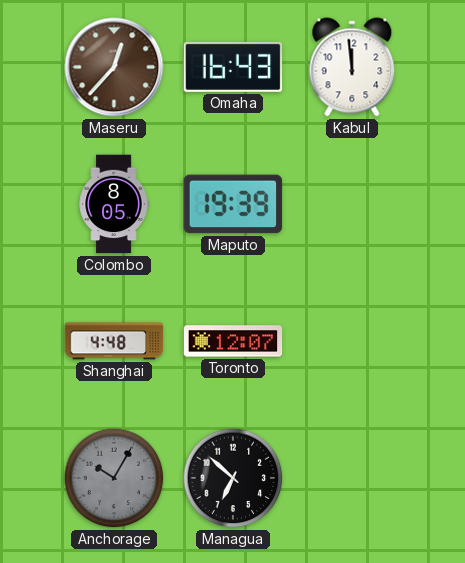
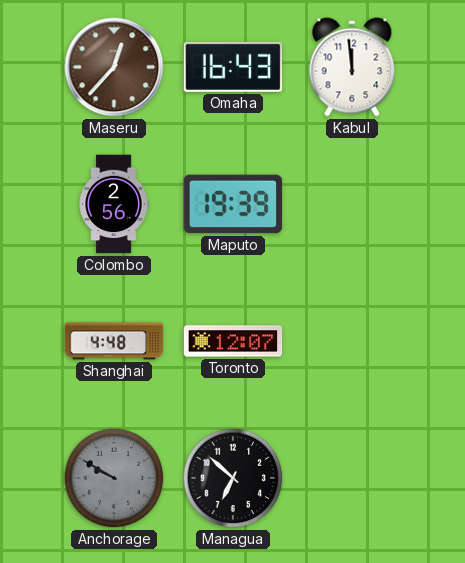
Colombo: 8:05 -> 2:56 (114, 204)
Anchorage: 10:05 -> 9:50 (114, 478)
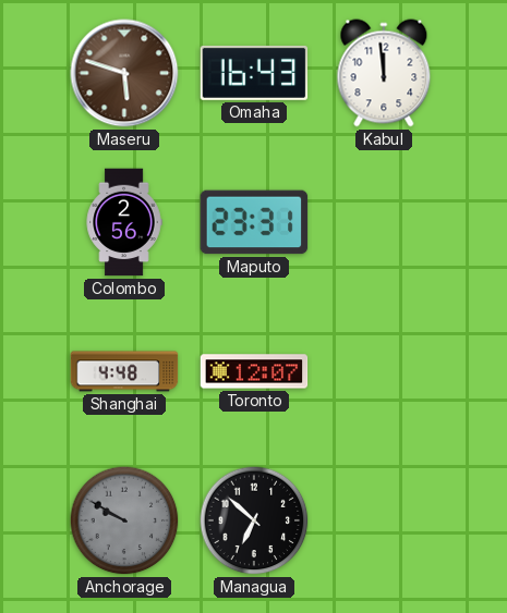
Maseru: 12:37 -> 5:48 (124, 73)
Maputo: 19:39 -> 23:31 (254, 222)
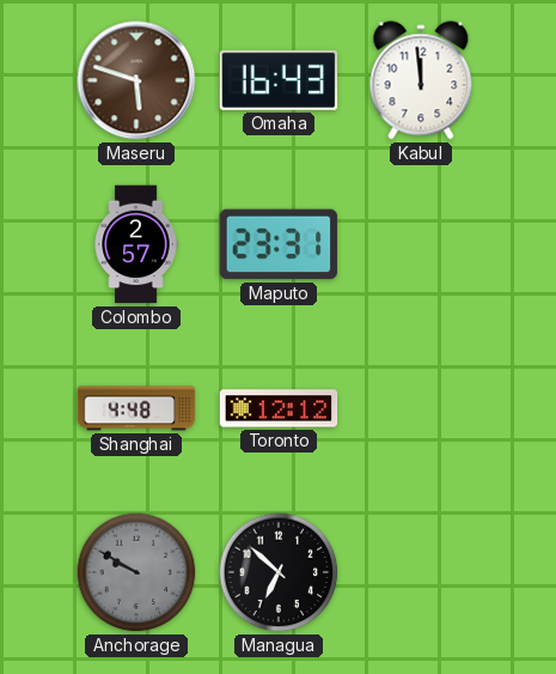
Colombo: 2:56 -> 2:57 (136, 244)
Toronto: 12:07 -> 12:12 (279, 408)
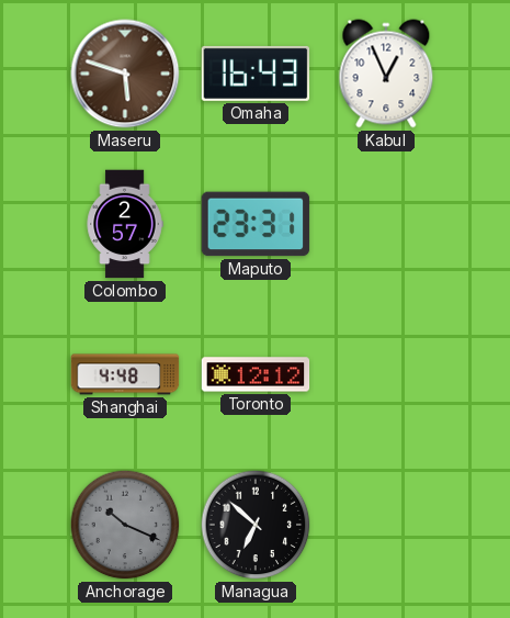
Kabul: 11:59 -> 12:56 (386, 74)
Anchorage: 9:50 -> 10:19 (125, 525)
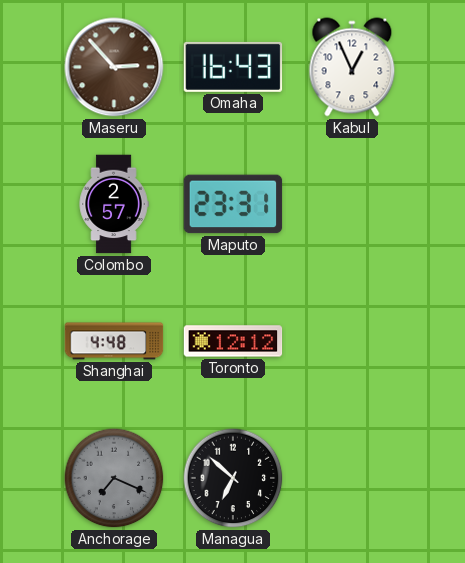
Maseru: 5:48 -> 2:53 (114, 67)
Anchorage: 10:19 -> 7:19 (114, 478)
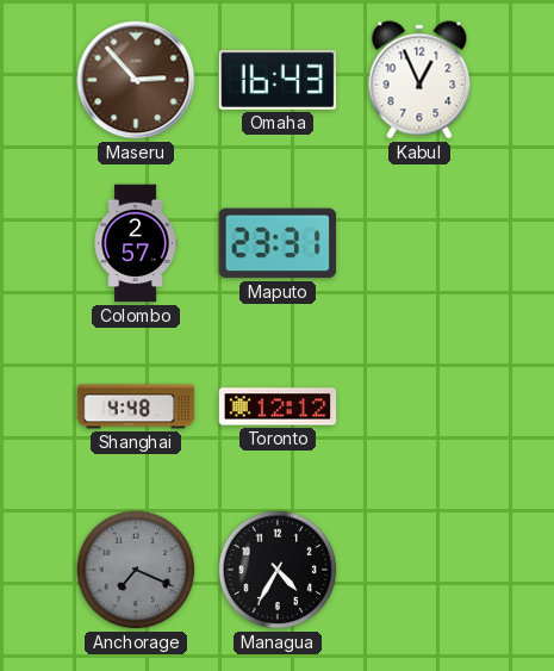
Managua: 6:52 -> 4:35 (278, 570)
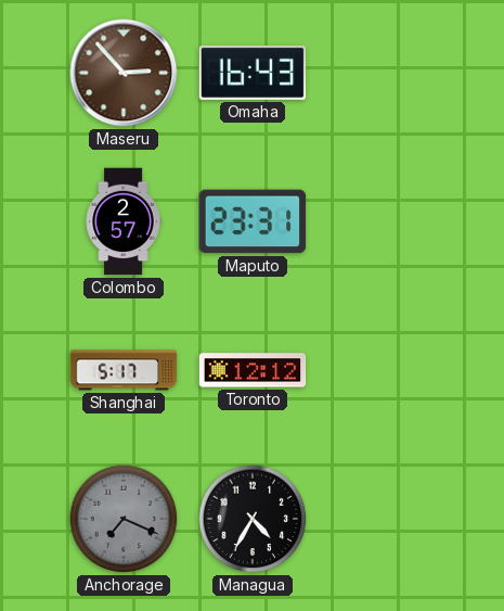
Kabul: 12:56 -> none (419, 80)
Shanghai: 4:48 -> 5:17 (124, 370)
